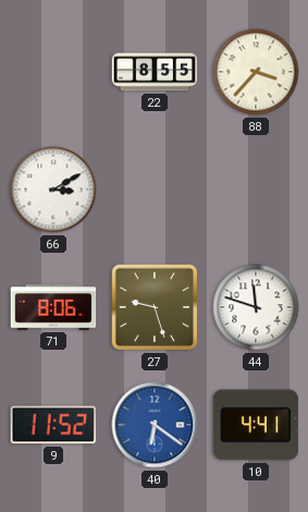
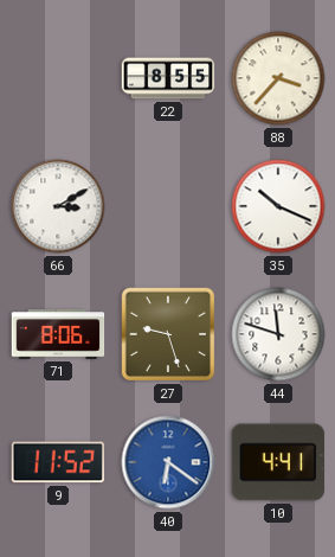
35: none -> 10:19 (278, 206)
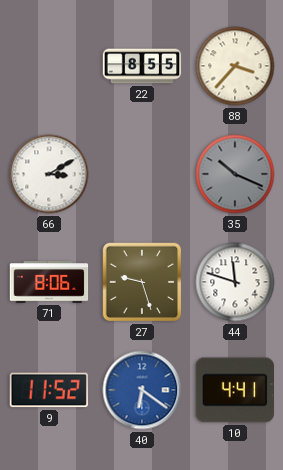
35 dial: white -> grey (235, 174)
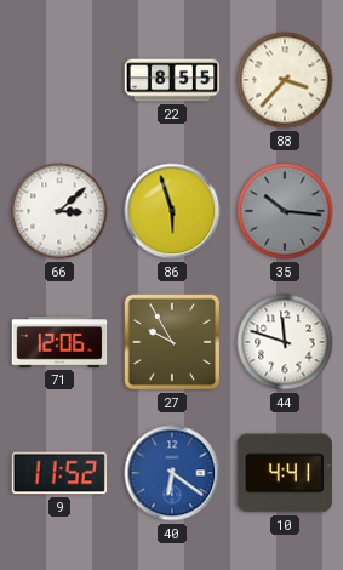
66: 3:10 -> 3:08 (59, 211)
86: none -> 5:57 (172, 211)
35: 10:19 -> 10:16 (285, 211)
71: 8:06 -> 12:06 (59, 342)
27: 9:27 -> 9:55 (172, 342)
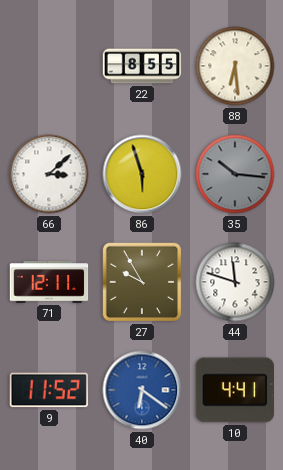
88: 3:37 -> 6:29 (235, 66)
71: 12:06 -> 12:11 (49, 282)
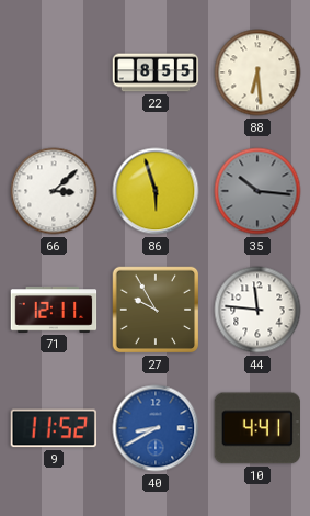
44: 11:48 -> 11:46 (257, 310)
40: 6:21 -> 8:40 (156, 428)
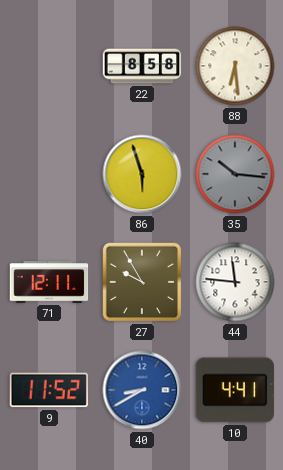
22: 8:55 -> 8:58 (142, 66)
66: 3:08 -> none (54, 191)
